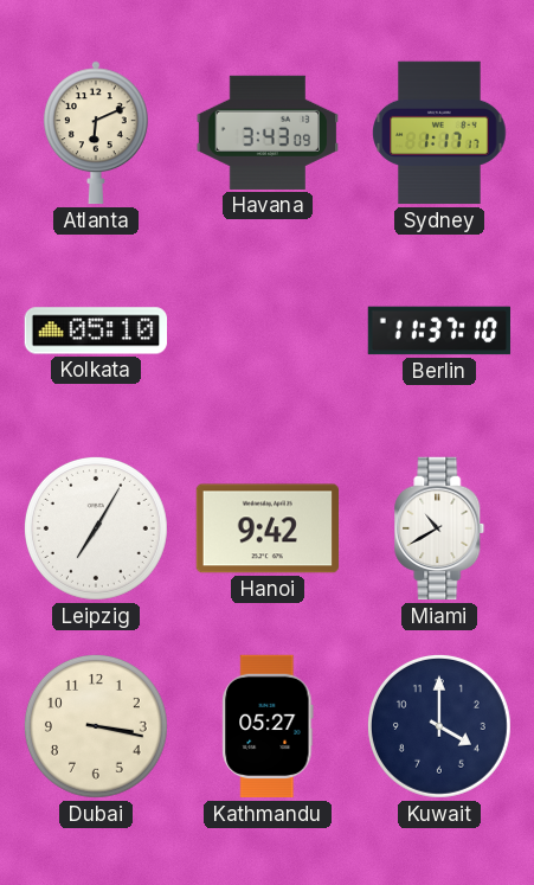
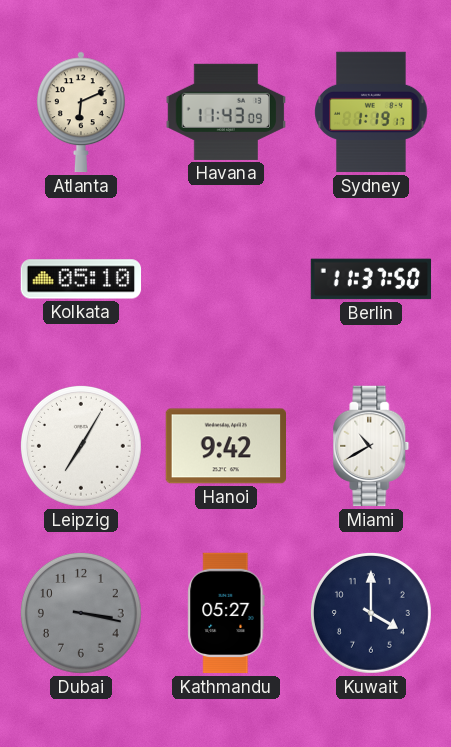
Havana: 3:43 -> 11:43 (226, 112)
Sydney: 1:17 -> 1:19 (371, 112)
Berlin: 11:37:10 -> 11:37:50 (371, 279)
Dubai dial: cream -> grey (81, 613)
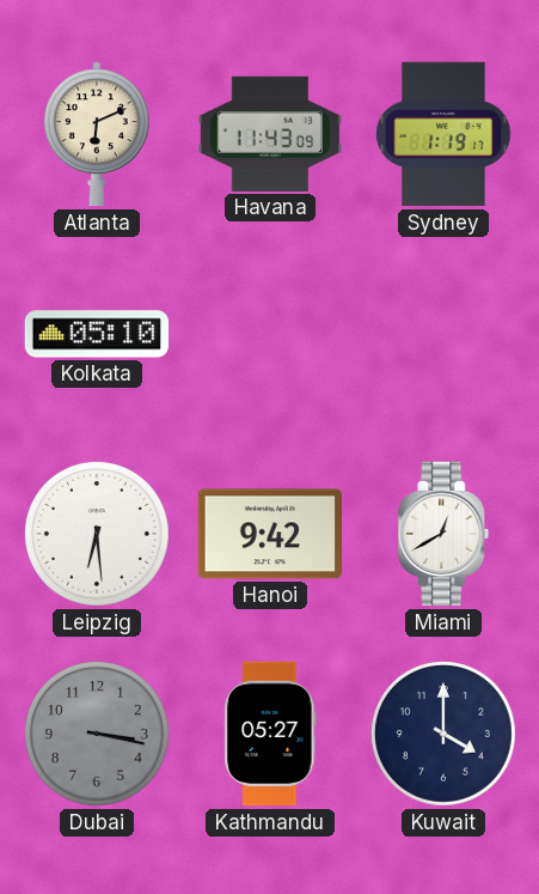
Berlin: 11:37 -> none (371, 279)
Leipzig: 7:05 -> 6:29 (97, 534)
Miami: 10:40 -> 12:40 (443, 534)
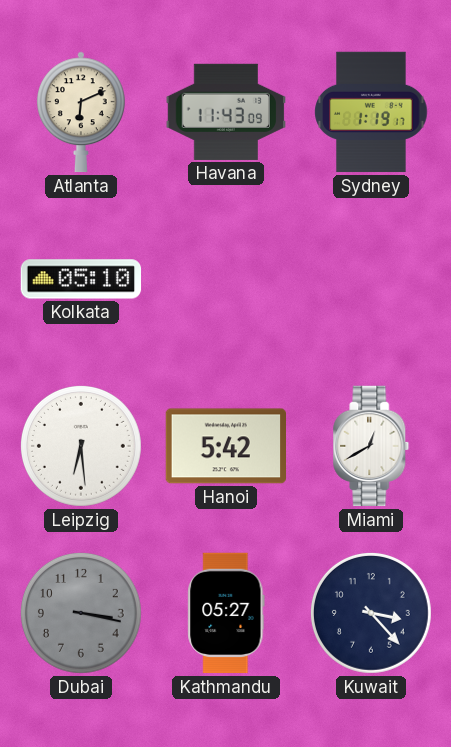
Hanoi: 9:42 -> 5:42 (225, 446)
Kuwait: 4:00 -> 3:23 (371, 613)
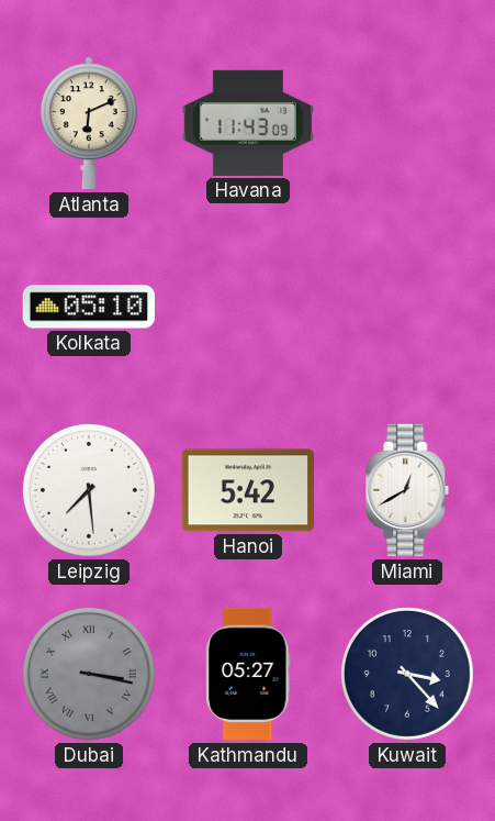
Sydney: 1:19 -> none (371, 112)
Leipzig: 6:29 -> 7:29 (89, 490)
Dubai numerals: Arabic -> Roman (89, 674)
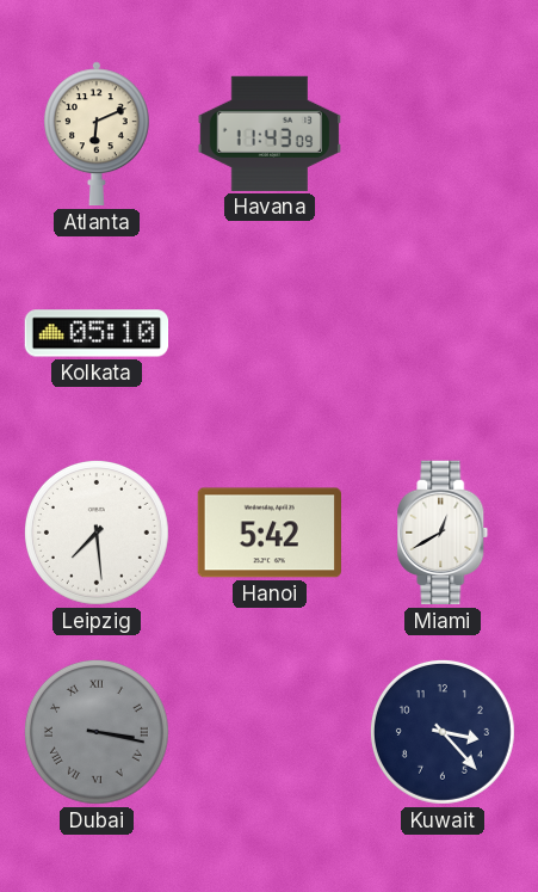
Kathmandu: 05:27 -> none (248, 674)
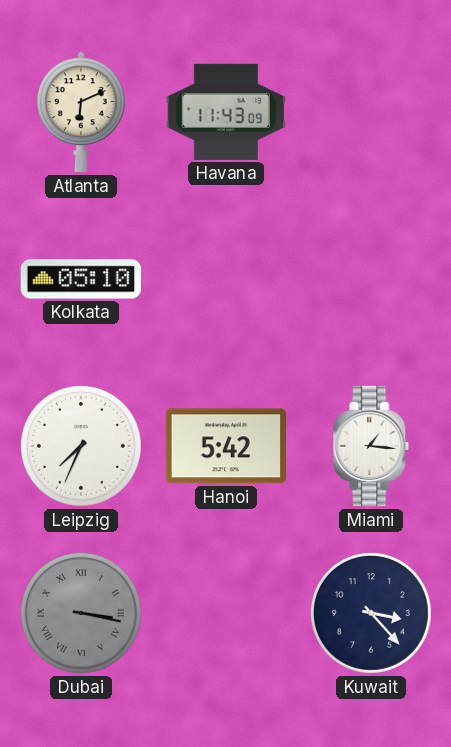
Leipzig: 7:29 -> 7:34 (81, 446)
Miami: 12:40 -> 1:16 (371, 446)
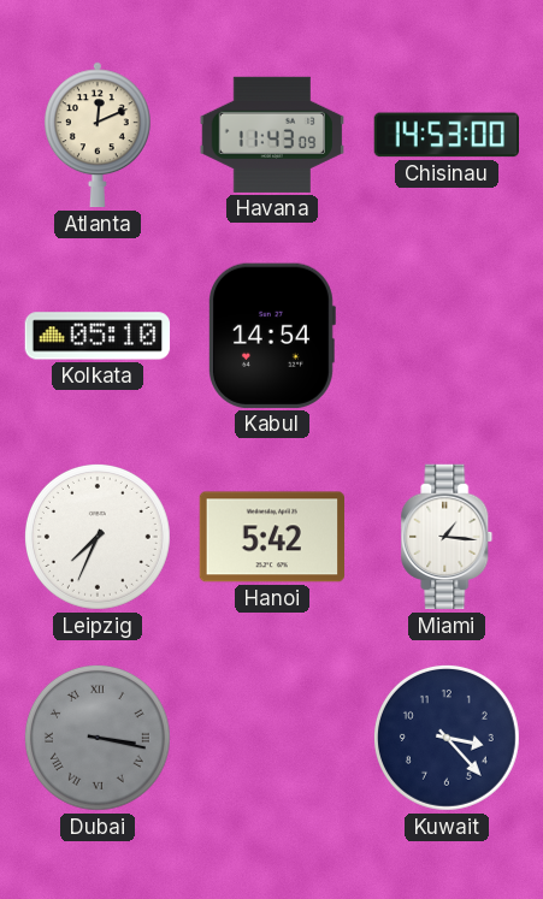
Atlanta: 6:11 -> 12:11 (98, 135)
Chisinau: none -> 14:53 (445, 135)
Kabul: none -> 14:54 (272, 336)
